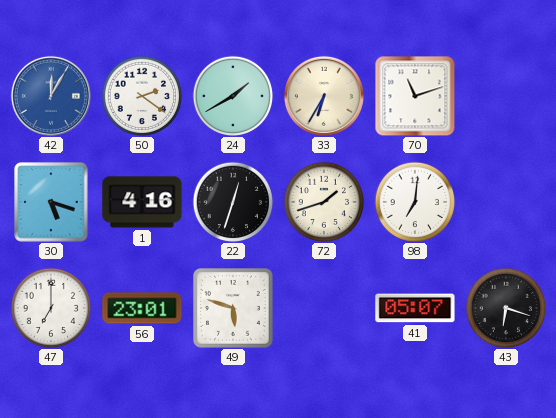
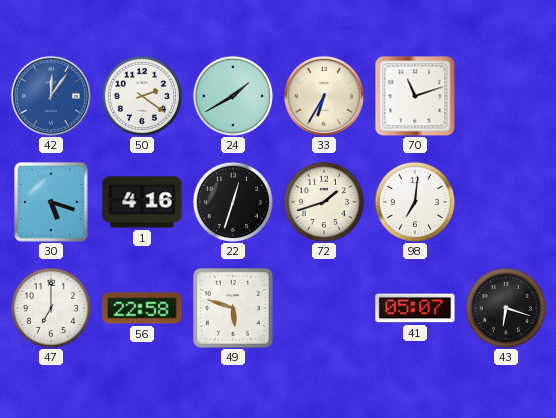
42: 12:05 -> 12:06 (51, 96)
56: 23:01 -> 22:58 (142, 308)
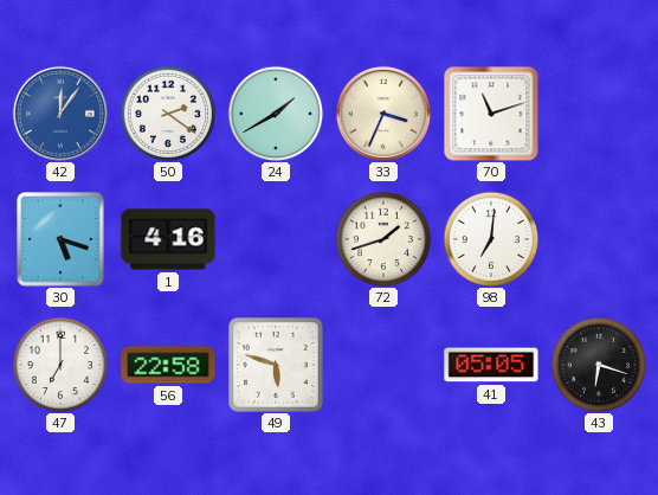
33: 6:35 -> 3:34 (383, 114)
22: 12:33 -> none (233, 202)
41: 05:07 -> 05:05 (491, 365)
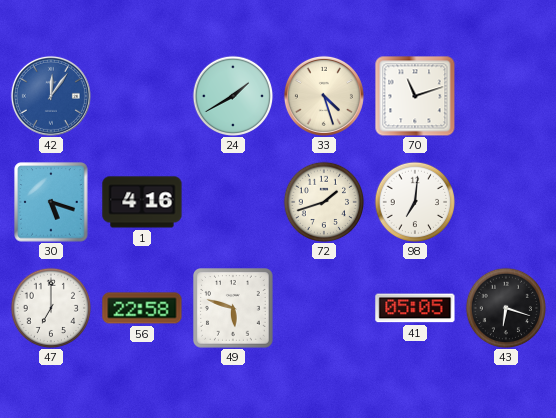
50: 2:21 -> none (168, 114)
33: 3:34 -> 4:27 (324, 96)
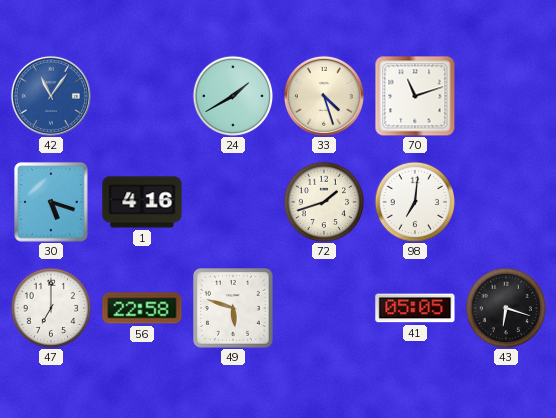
42: 12:06 -> 11:06 (51, 96)
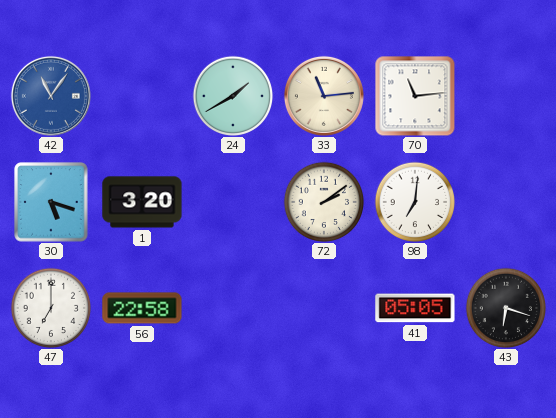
33: 4:27 -> 11:14 (324, 96)
70: 11:12 -> 11:14 (415, 96)
1: 4:16 -> 3:20 (142, 202)
72: 1:42 -> 2:09 (324, 202)
49: 5:48 -> none (234, 309)
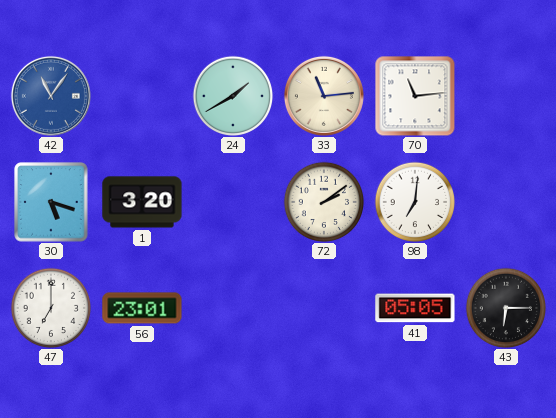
56: 22:58 -> 23:01 (142, 308)
43: 6:18 -> 6:15 (506, 308)
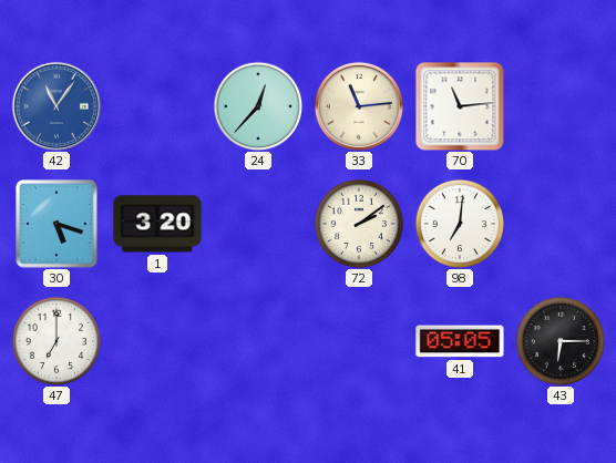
24: 1:40 -> 12:37 (258, 106)
56: 23:01 -> none (142, 308)
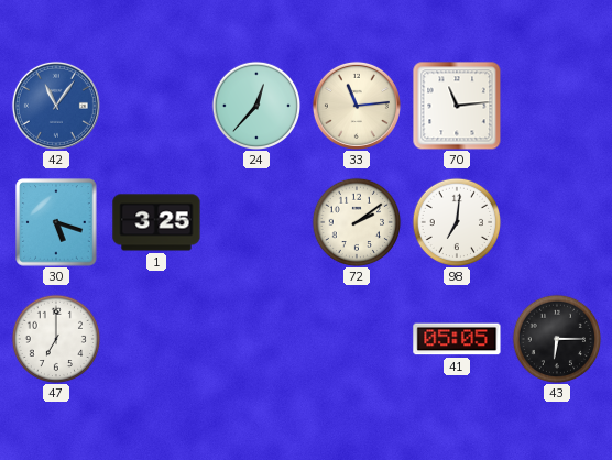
1: 3:20 -> 3:25 (156, 222)
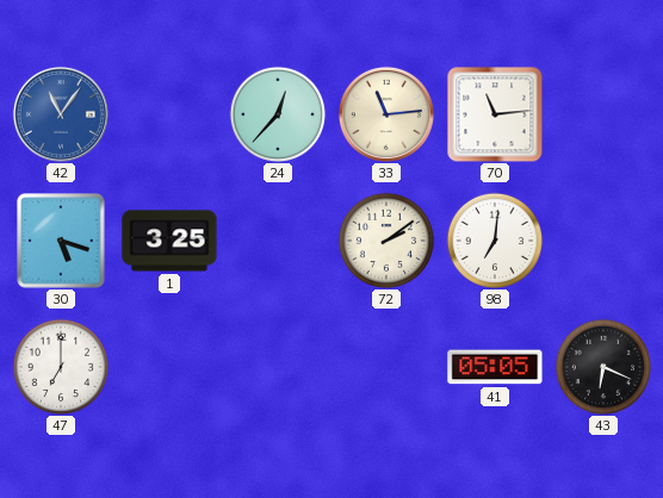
43: 6:15 -> 6:19 (603, 367)
